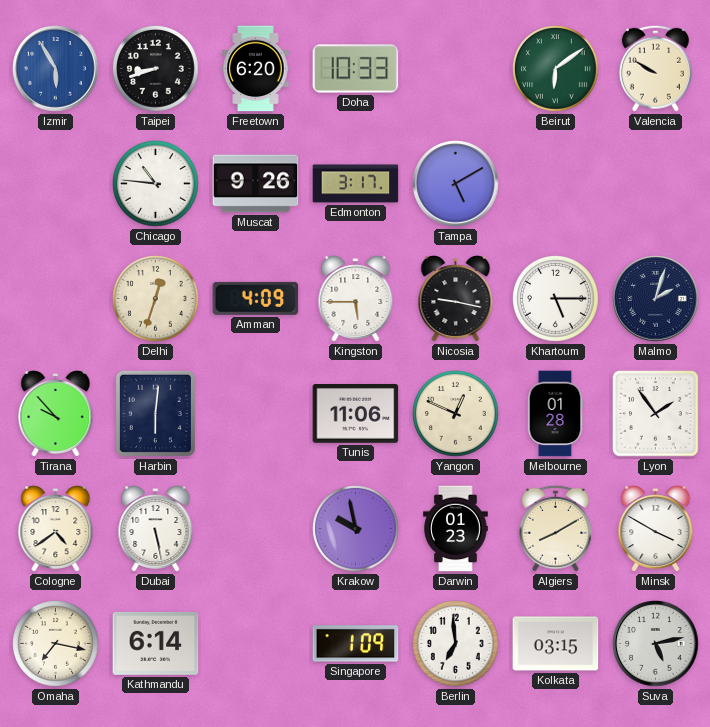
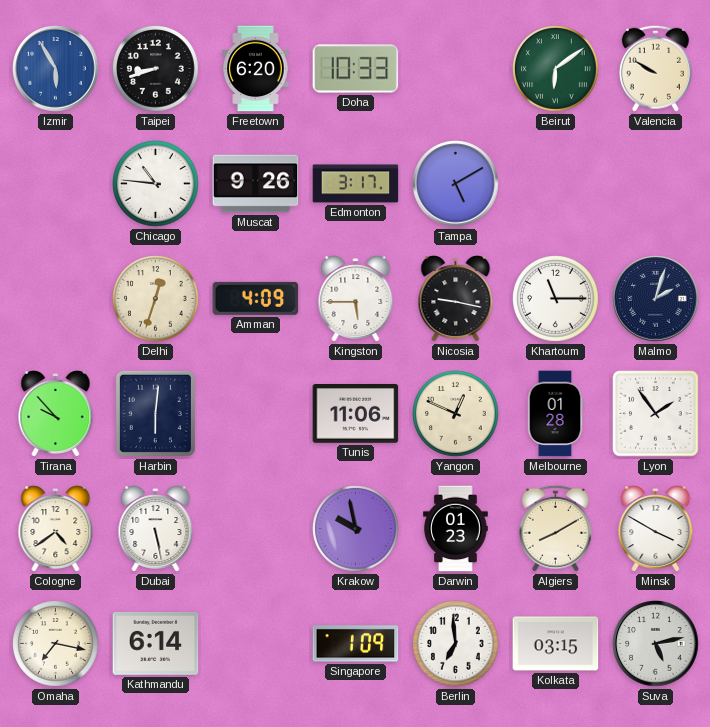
Khartoum: 5:15 -> 11:15 (556, 299)
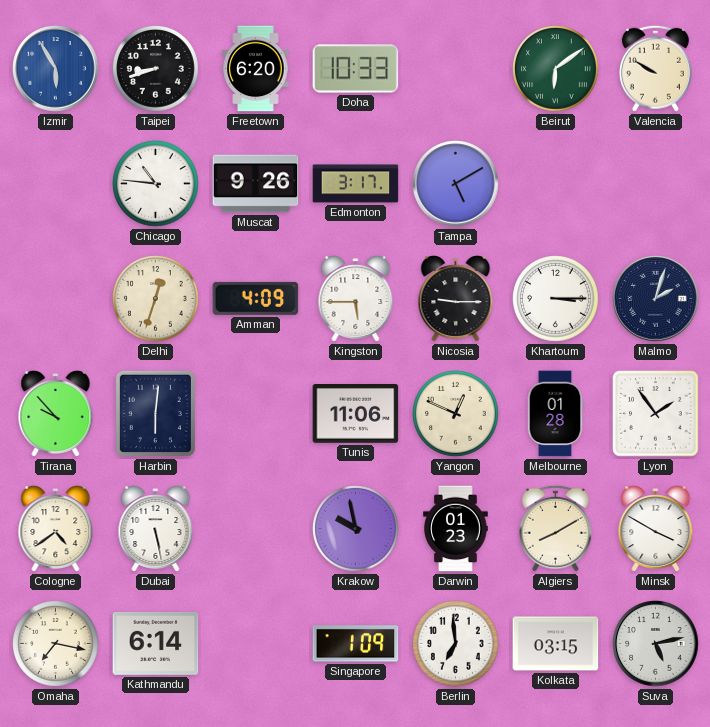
Nicosia: 9:17 -> 9:15 (456, 299)
Khartoum: 11:15 -> 3:15 (556, 299)
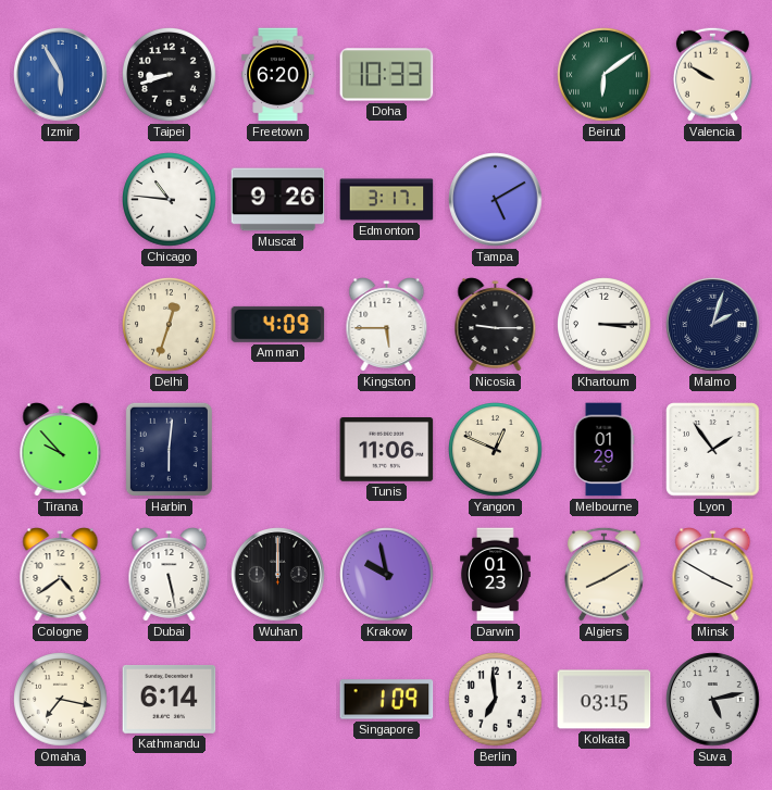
Melbourne: 01:28 -> 01:29 (603, 450)
Wuhan: none -> 12:00 (278, 575)
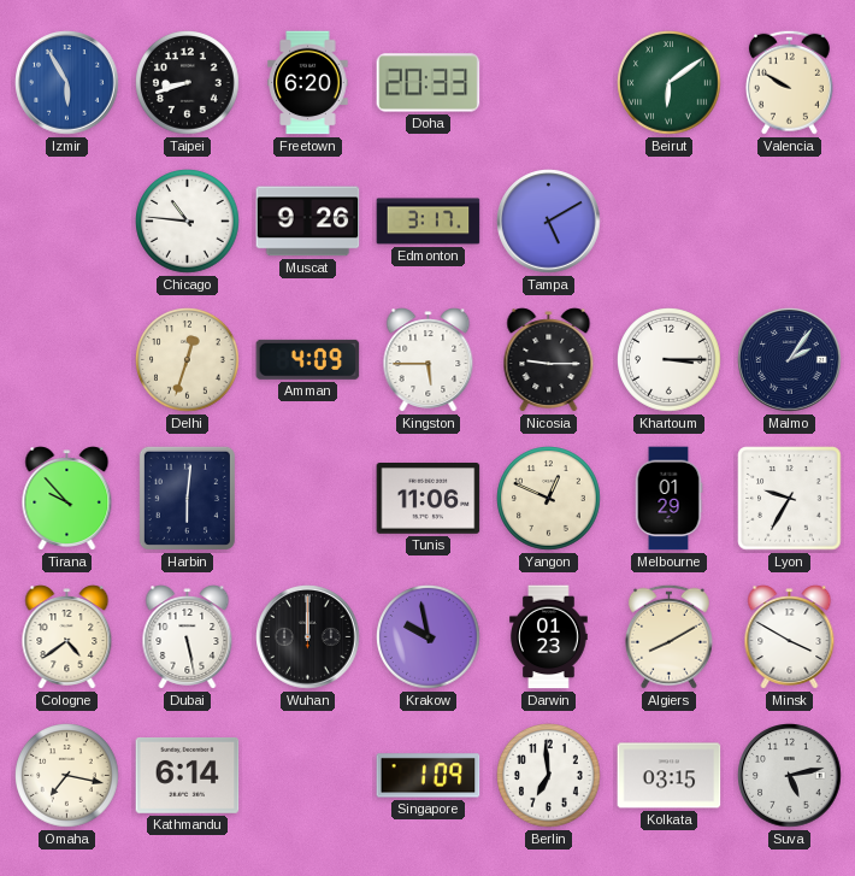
Doha: 10:33 -> 20:33 (429, 83)
Malmo: 2:03 -> 2:06 (790, 360)
Lyon: 1:54 -> 9:35 (790, 499)
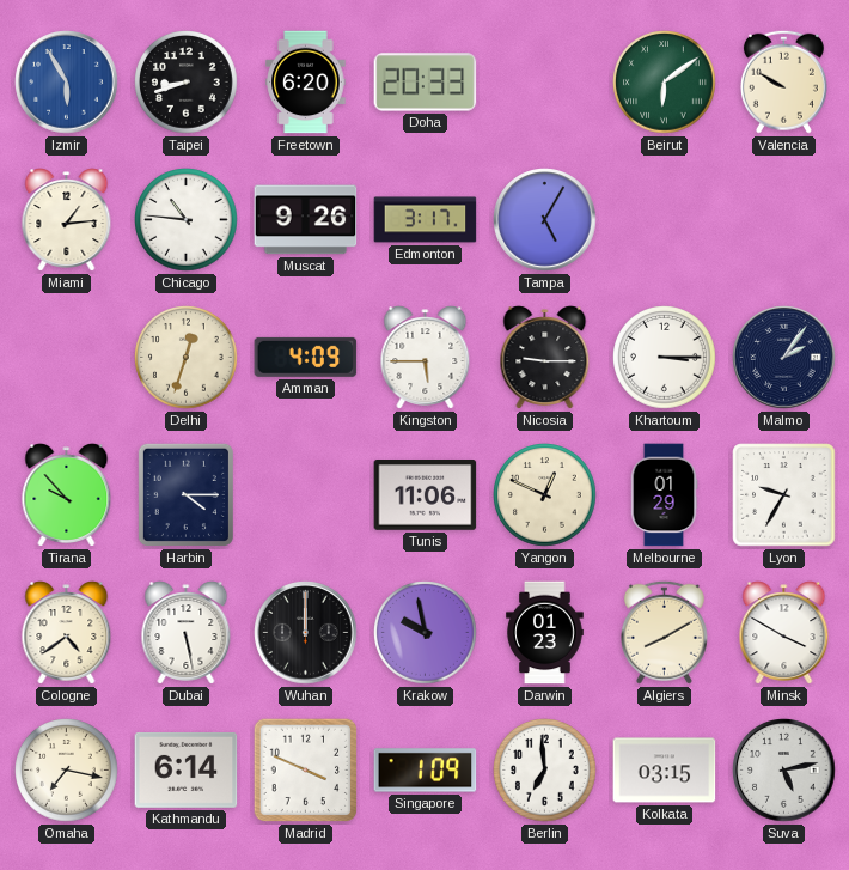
Miami: none -> 1:14 (67, 220)
Tampa: 5:10 -> 5:05 (545, 220)
Harbin: 6:01 -> 4:15 (185, 494)
Madrid: none -> 3:49 (306, 771)
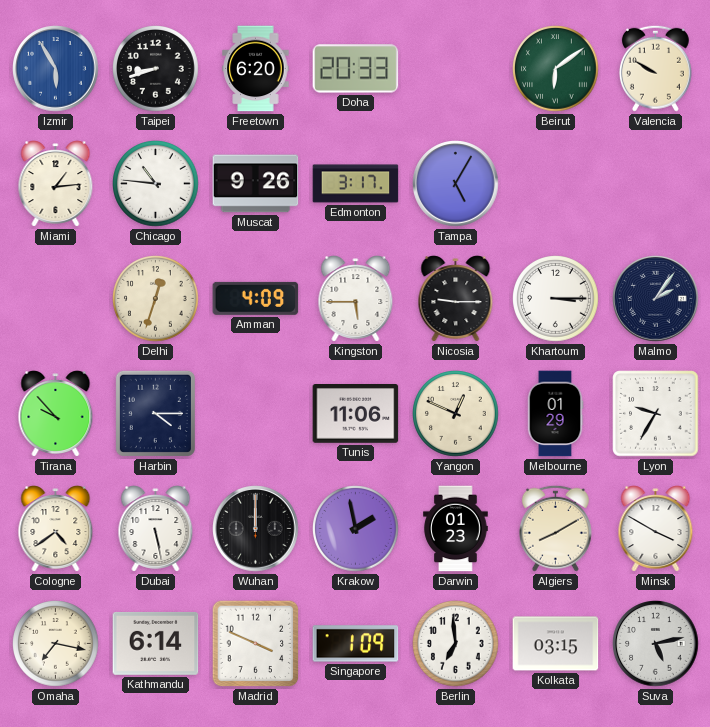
Krakow: 9:58 -> 1:58 (356, 529)
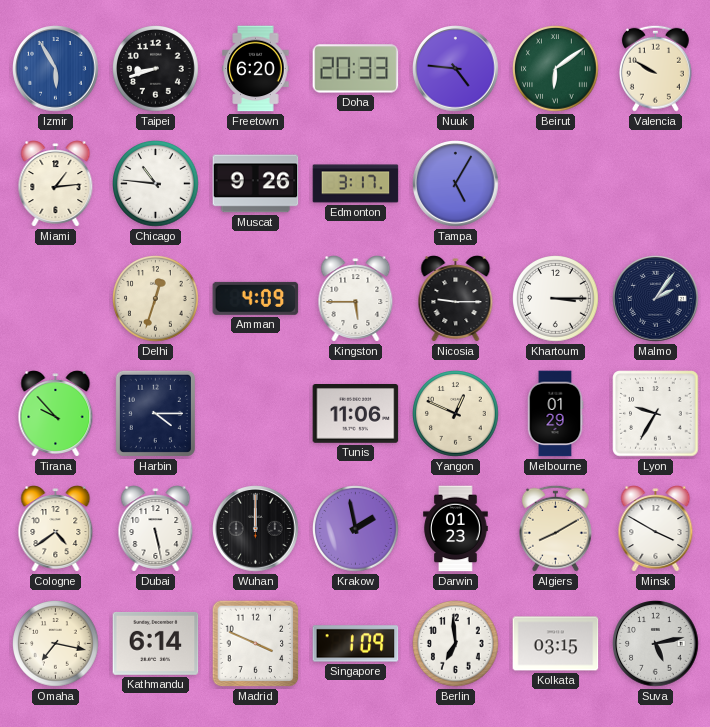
Nuuk: none -> 4:46 (456, 69)
